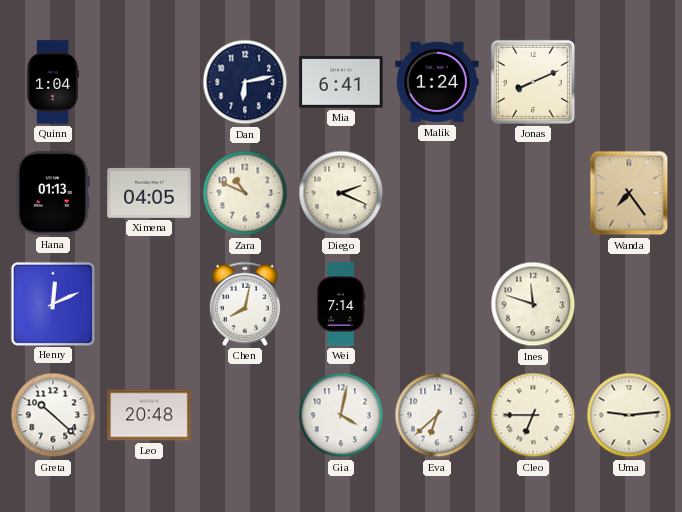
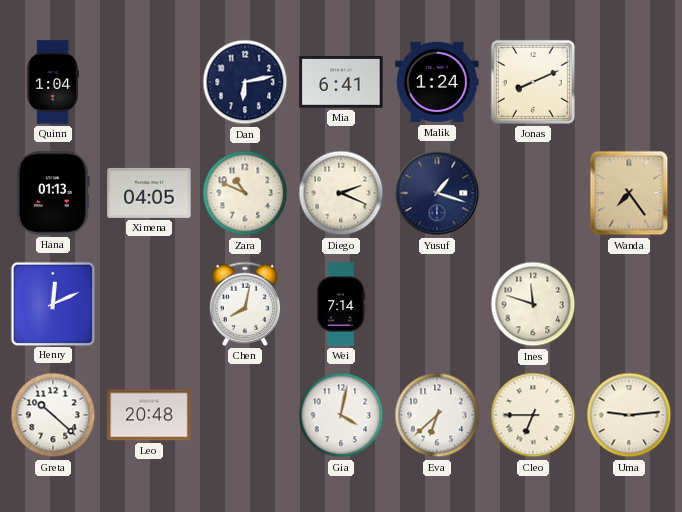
Yusuf: none -> 1:18 (437, 193)
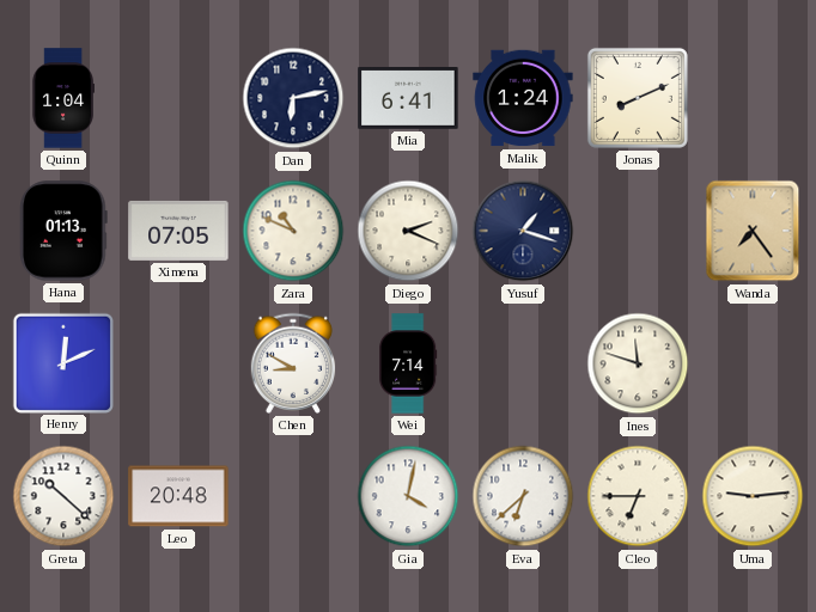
Ximena: 04:05 -> 07:05 (178, 231)
Chen: 8:02 -> 8:50 (293, 363)
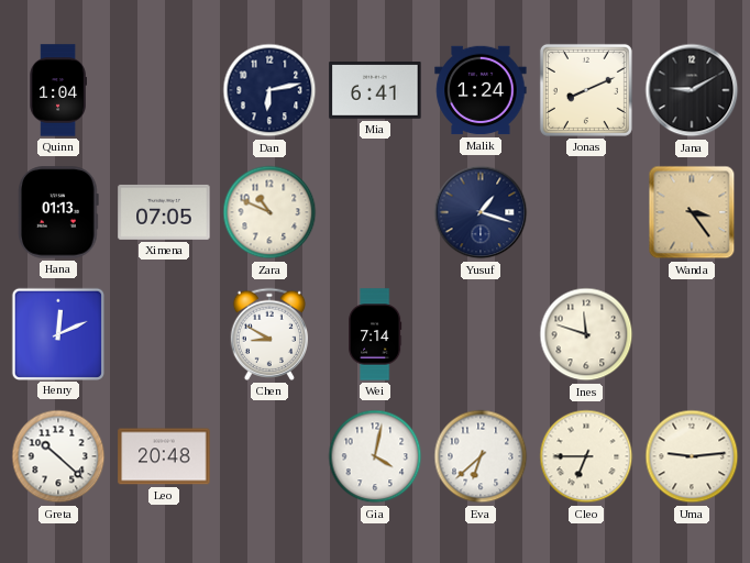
Jana: none -> 9:10 (692, 90)
Diego: 2:19 -> none (408, 231)
Wanda: 7:24 -> 3:24 (692, 212)
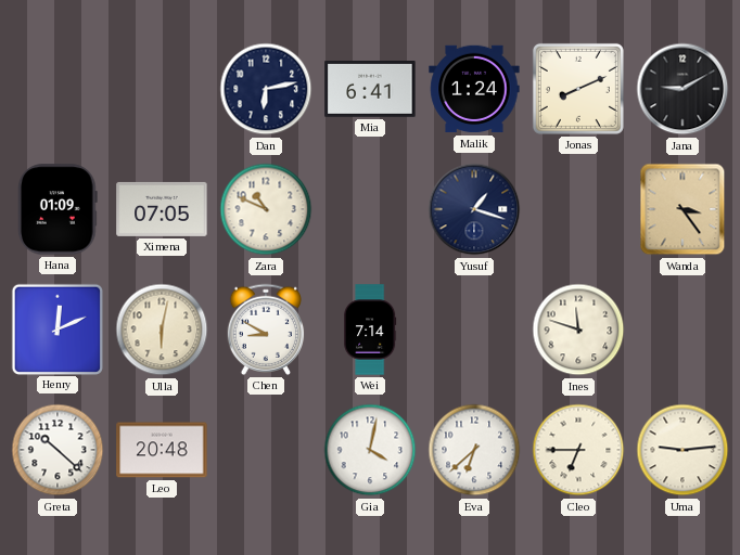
Quinn: 1:04 -> none (57, 90)
Hana: 01:13 -> 01:09 (58, 209)
Ulla: none -> 6:02 (162, 330)
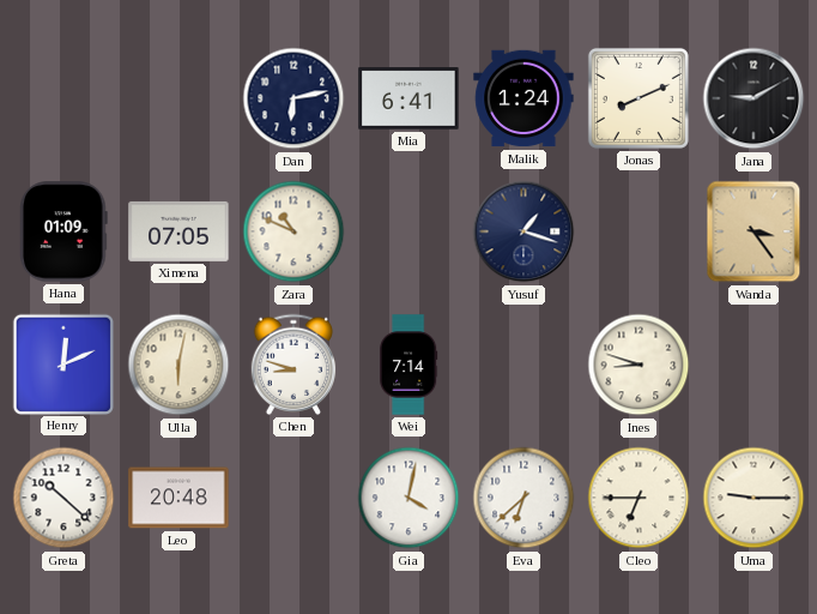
Chen: 8:50 -> 8:48 (293, 365)
Ines: 11:48 -> 8:48 (639, 365)
Uma: 9:14 -> 9:15 (754, 498)
